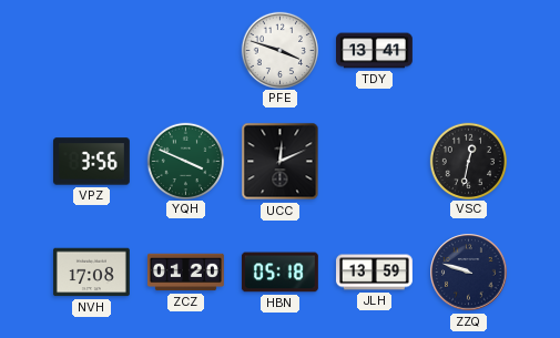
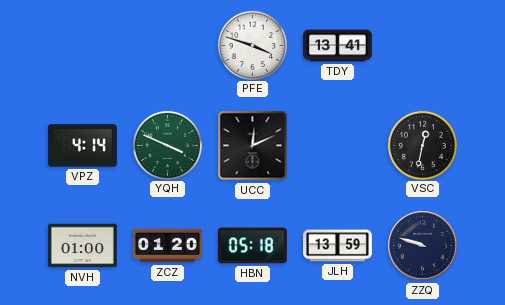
VPZ: 3:56 -> 4:14 (82, 146)
NVH: 17:08 -> 01:00 (82, 246)
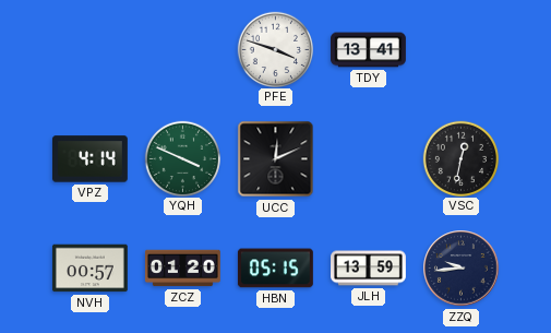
NVH: 01:00 -> 00:57 (89, 269)
HBN: 05:18 -> 05:15 (275, 269)
ZZQ: 9:48 -> 9:44 (462, 269)
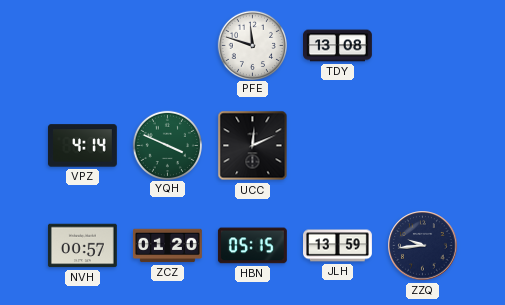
PFE: 3:48 -> 11:48 (252, 45)
TDY: 13:41 -> 13:08 (338, 46)
VSC: 12:32 -> none (460, 158)
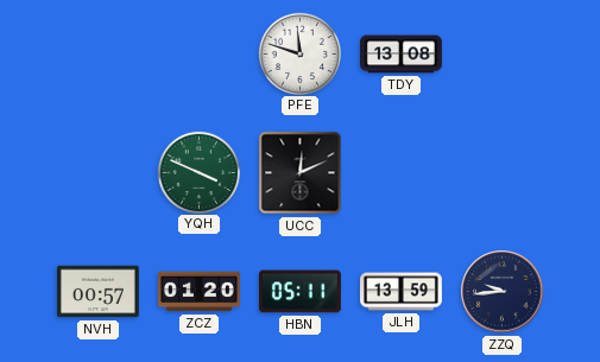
VPZ: 4:14 -> none (82, 146)
HBN: 05:15 -> 05:11 (299, 292)
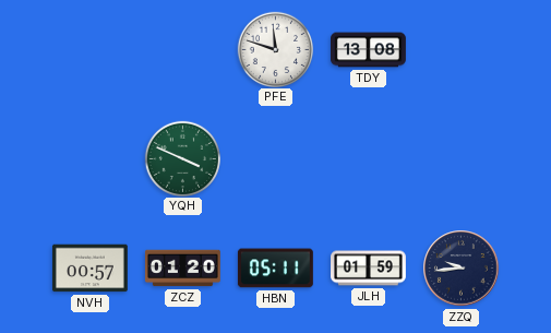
UCC: 12:11 -> none (301, 173)
JLH: 13:59 -> 01:59 (369, 269)
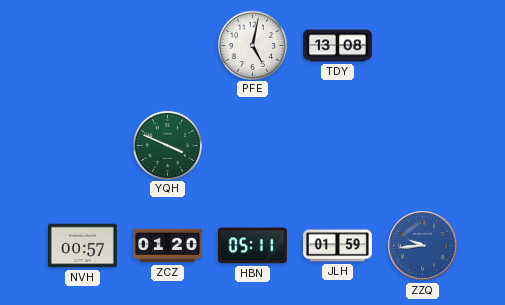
PFE: 11:48 -> 5:02 (252, 45)
ZZQ dial: navy -> blue (423, 246)
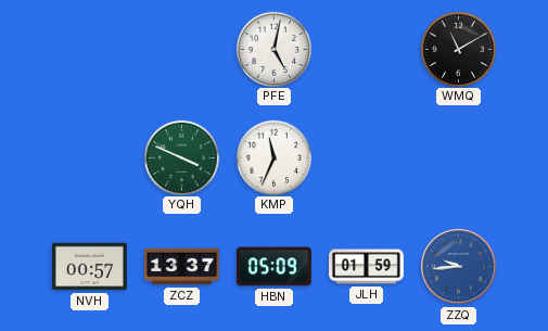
TDY: 13:08 -> none (338, 46)
WMQ: none -> 11:10 (458, 49)
KMP: none -> 11:34 (273, 157)
ZCZ: 01:20 -> 13:37 (181, 267)
HBN: 05:11 -> 05:09 (273, 267)
